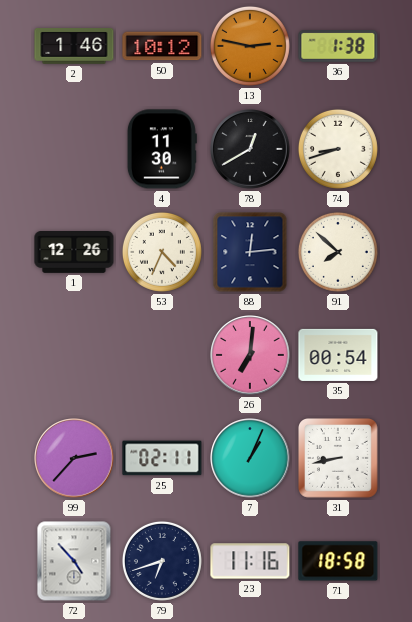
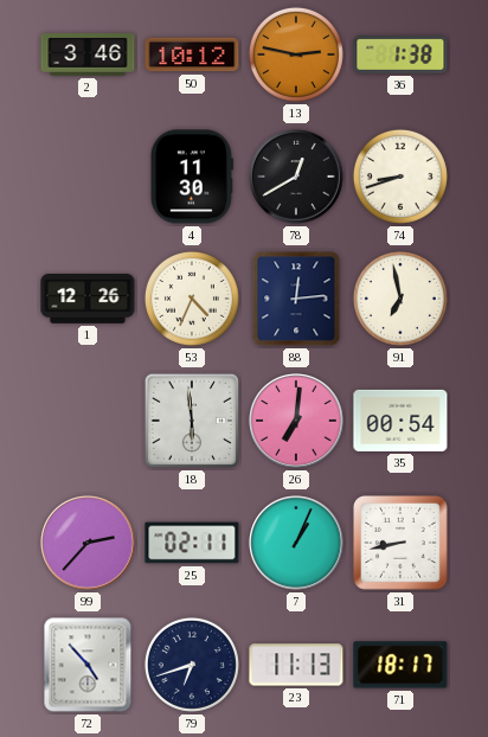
2: 1:46 -> 3:46 (88, 55)
91: 7:52 -> 6:58 (400, 299)
18: none -> 5:59 (192, 421)
23: 11:16 -> 11:13 (296, 665)
71: 18:58 -> 18:17 (400, 665)
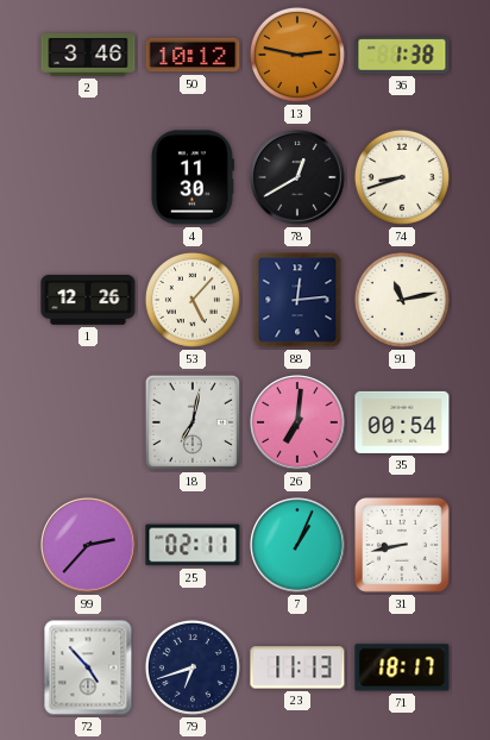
53: 4:34 -> 5:07 (193, 300)
91: 6:58 -> 11:13 (402, 300)
18: 5:59 -> 7:02 (193, 422)
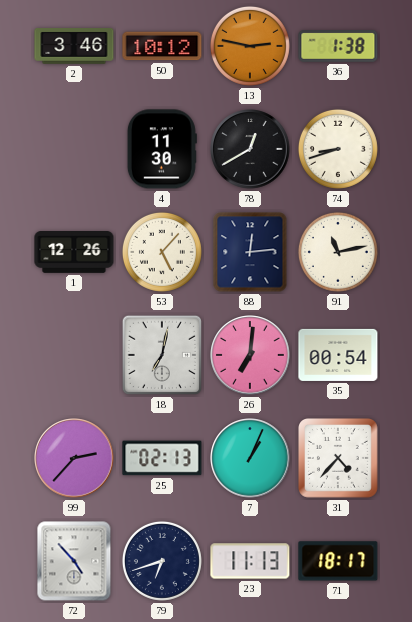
25: 02:11 -> 02:13 (162, 458)
31: 8:43 -> 4:37 (339, 459)
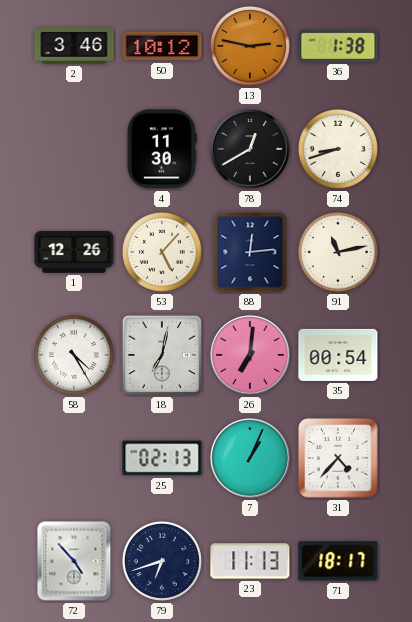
58: none -> 4:25 (74, 355)
99: 2:37 -> none (74, 458)
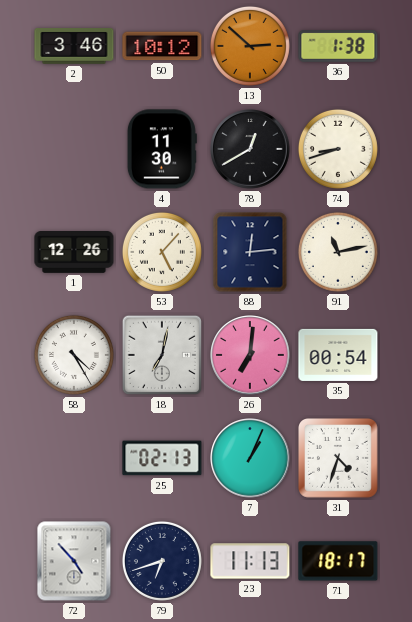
13: 2:47 -> 2:52 (250, 46)
31: 4:37 -> 4:33 (339, 459)
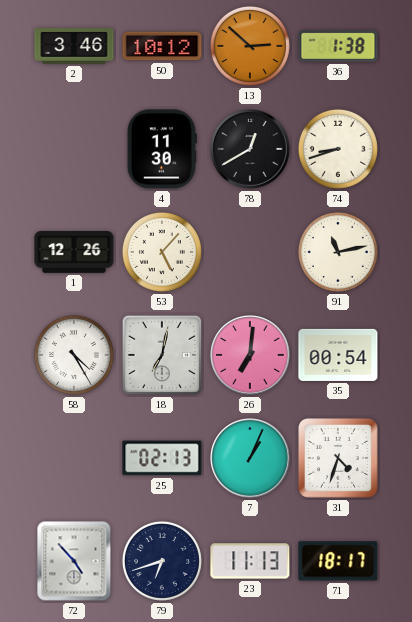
88: 12:14 -> none (250, 252)
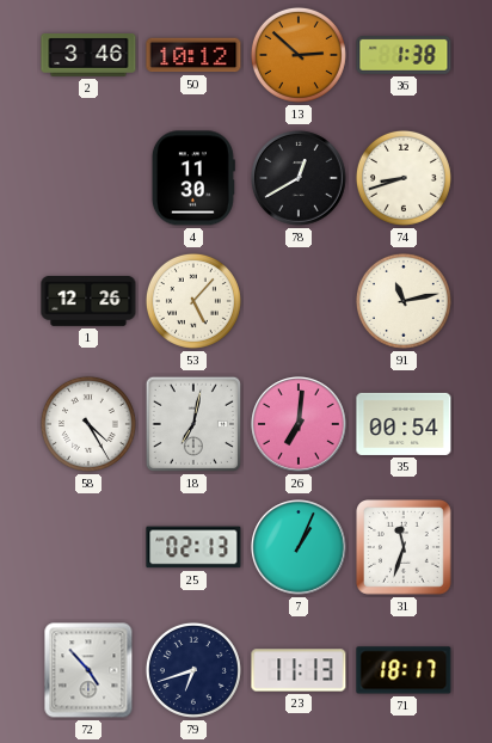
31: 4:33 -> 11:33 (405, 548)
